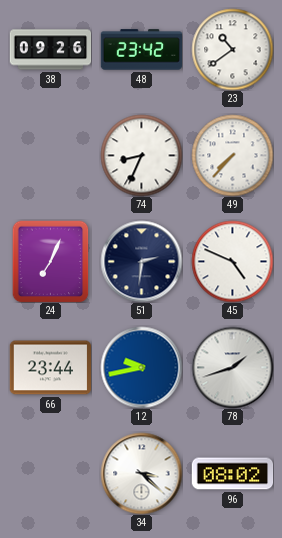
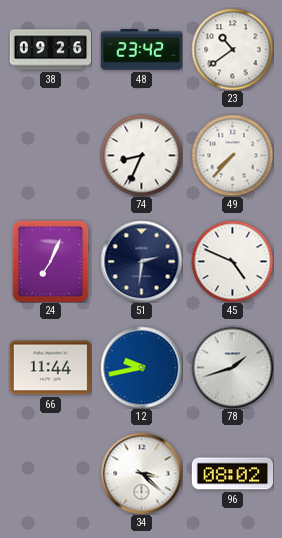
66: 23:44 -> 11:44 (50, 368)
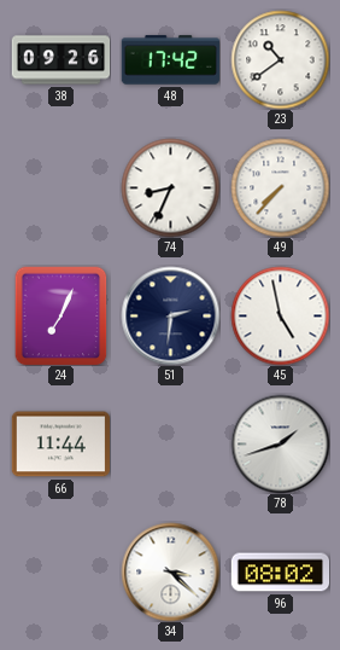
48: 23:42 -> 17:42 (170, 60)
45: 4:49 -> 4:58 (280, 315)
12: 9:43 -> none (141, 367)
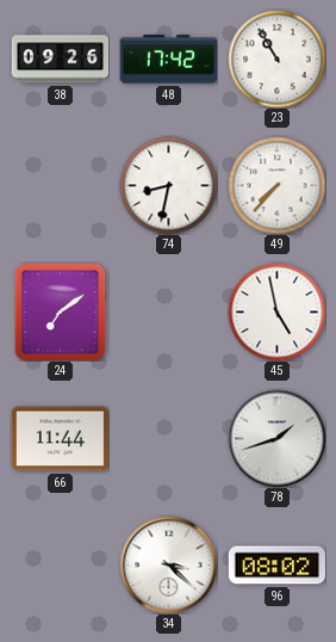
23: 10:39 -> 10:55 (276, 58)
74: 8:34 -> 8:32 (168, 185)
24: 7:04 -> 7:09 (61, 311)
51: 2:31 -> none (170, 315)
